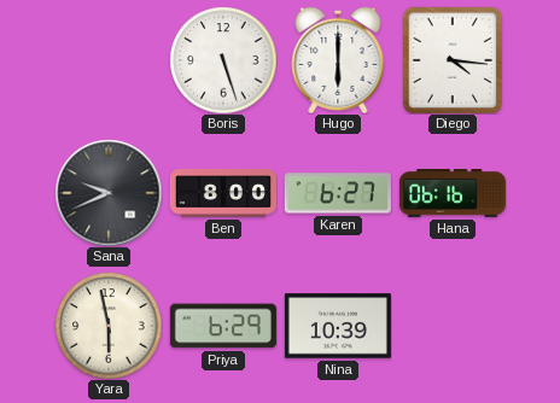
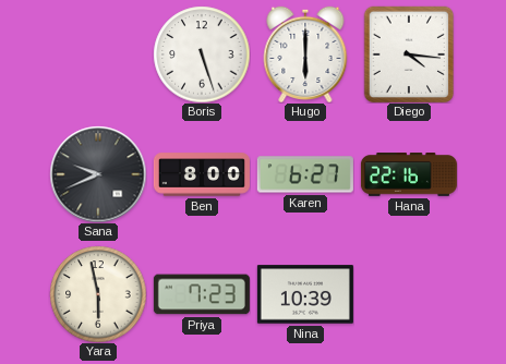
Hana: 06:16 -> 22:16 (409, 174)
Priya: 6:29 -> 7:23 (202, 294)
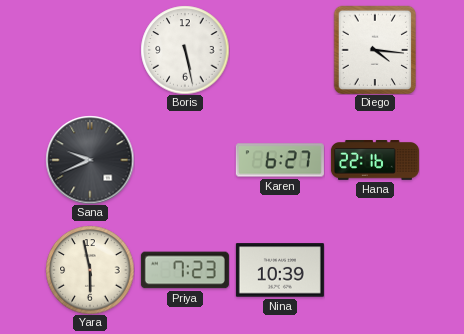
Boris: 5:27 -> 5:28 (185, 50)
Hugo: 6:00 -> none (305, 53)
Ben: 8:00 -> none (202, 174)
